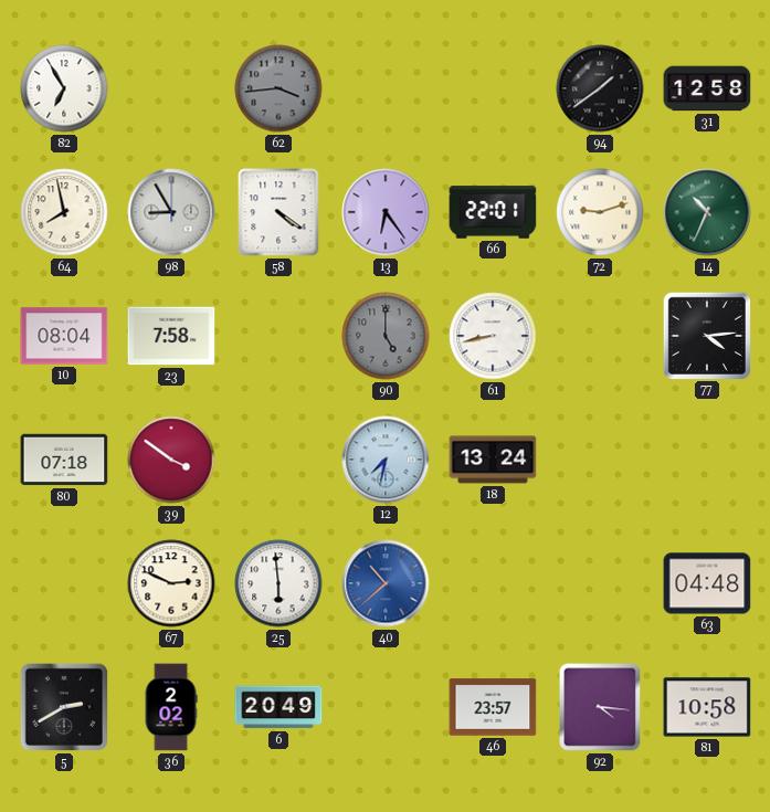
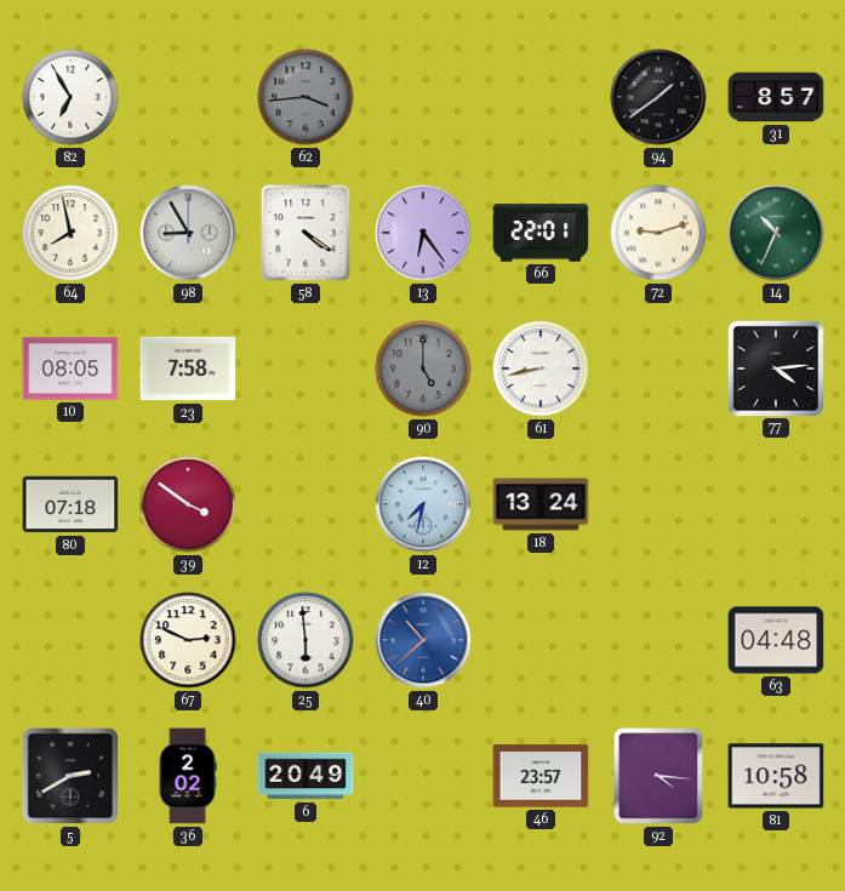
31: 12:58 -> 8:57 (776, 97)
10: 08:04 -> 08:05 (70, 369)
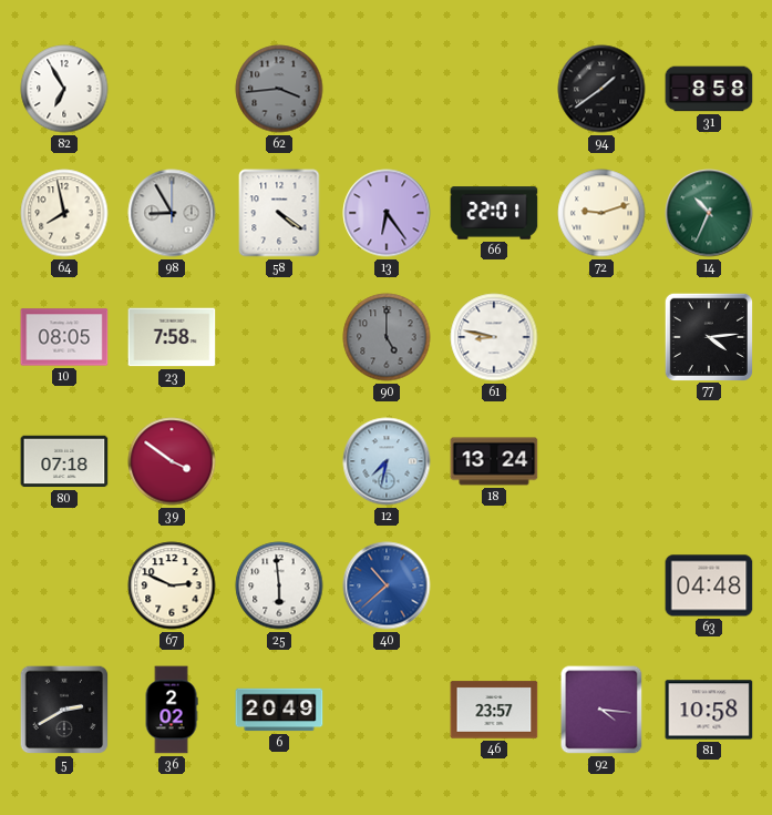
31: 8:57 -> 8:58 (709, 89)
61: 8:43 -> 8:47 (494, 337)
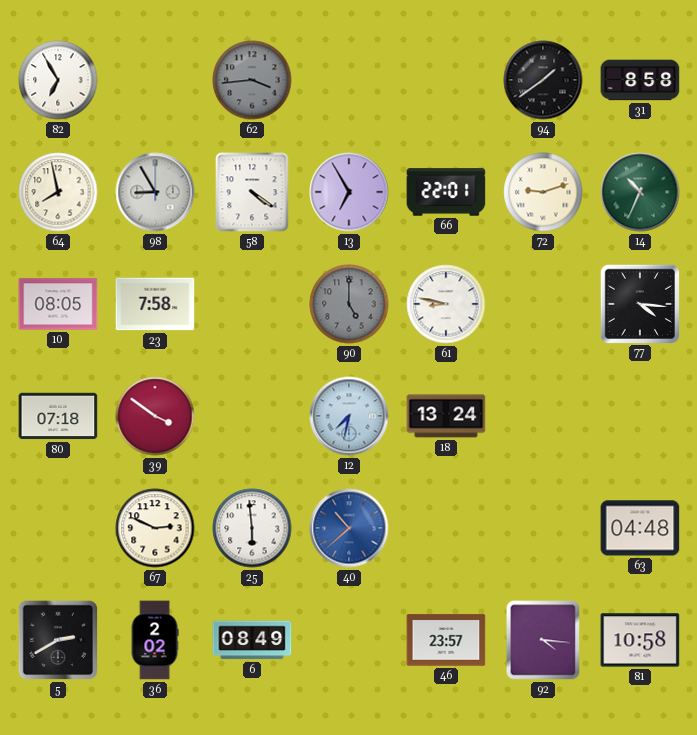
13: 6:24 -> 6:55 (349, 192)
77: 4:14 -> 4:16 (639, 303)
6: 20:49 -> 08:49 (252, 640)
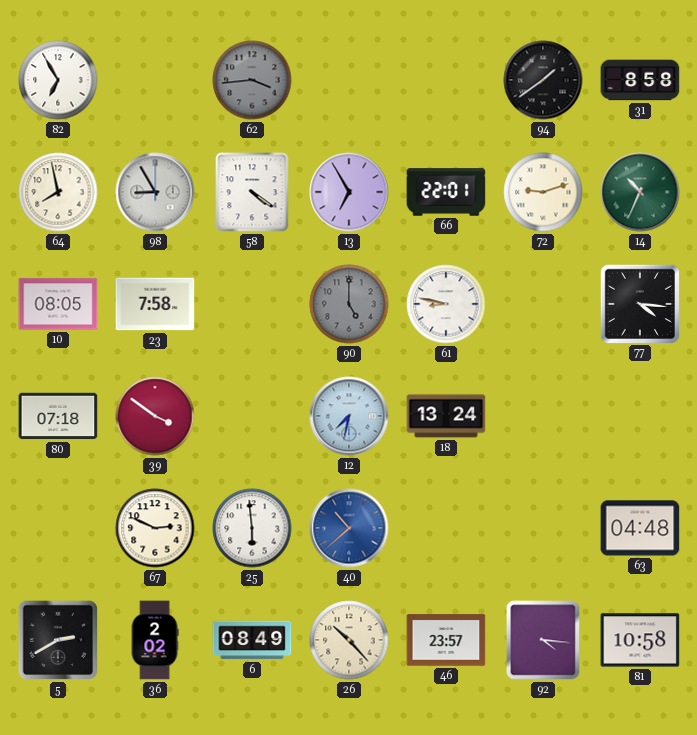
26: none -> 10:23 (349, 640)
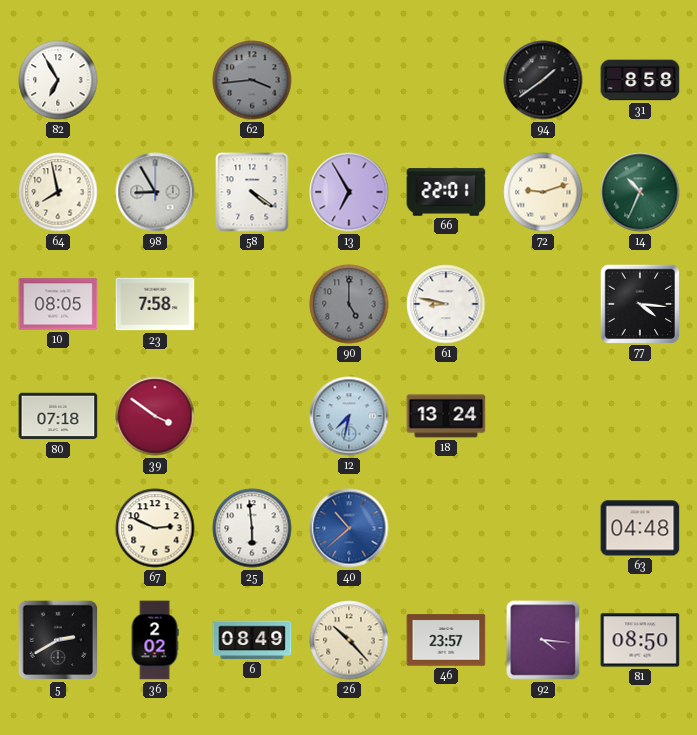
81: 10:58 -> 08:50 (640, 640)
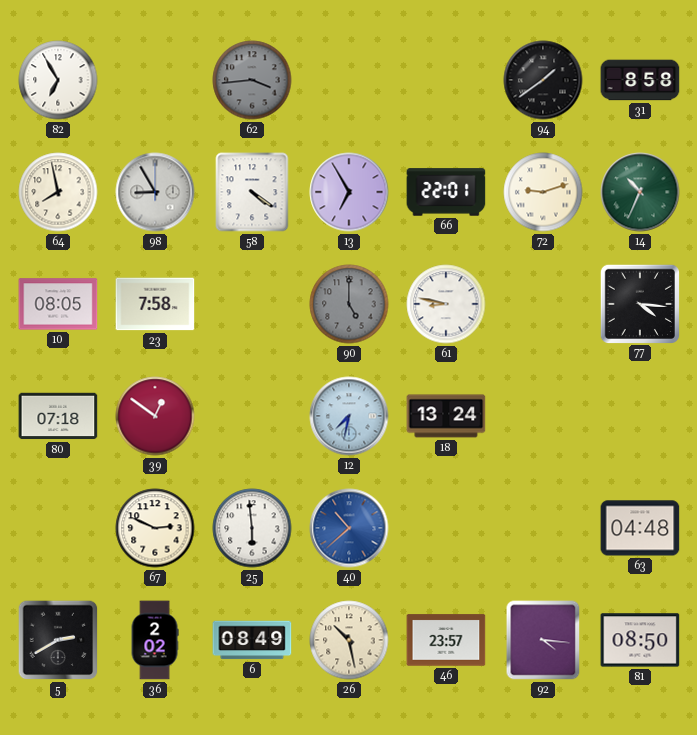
39: 3:51 -> 12:51 (155, 416)
26: 10:23 -> 10:28 (349, 640)
